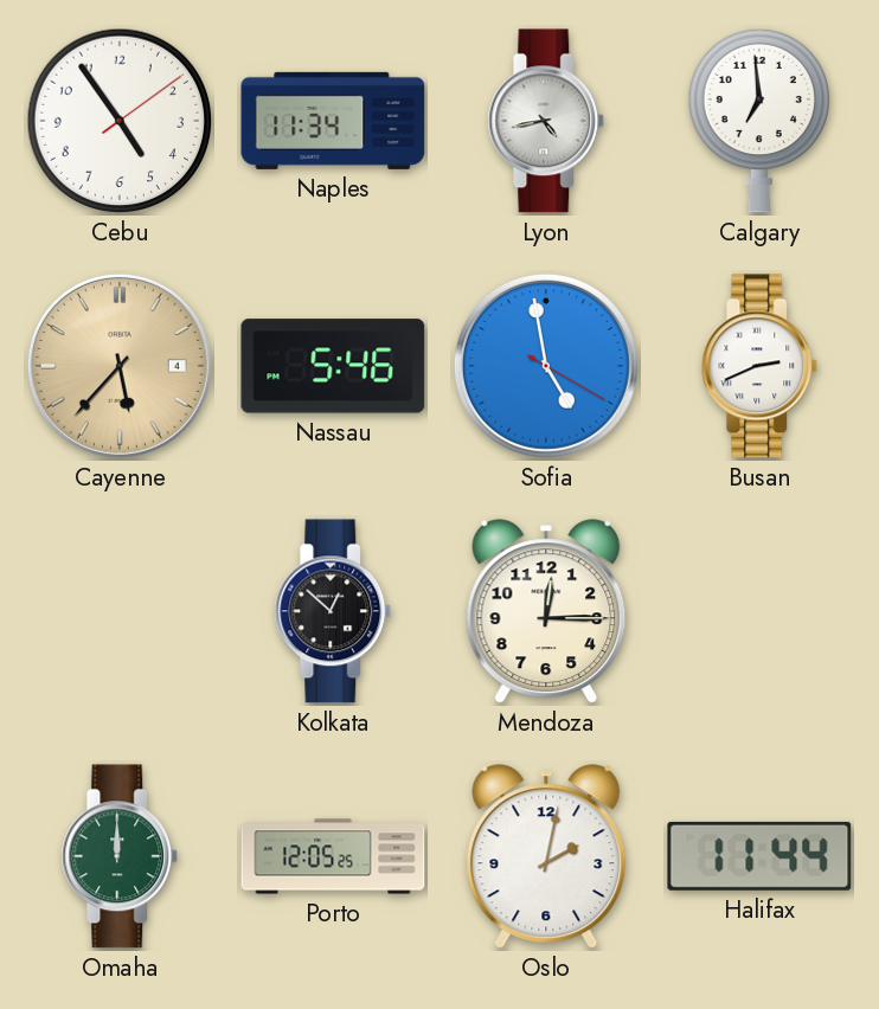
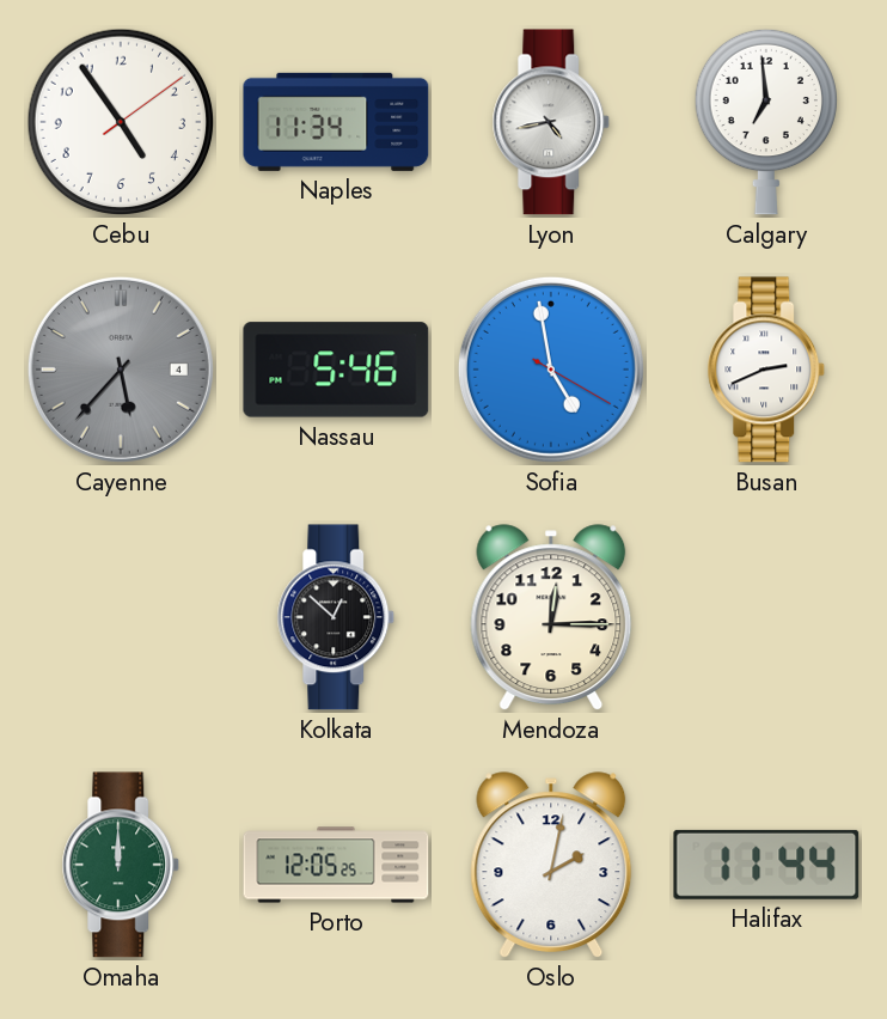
Cayenne dial: champagne -> grey (121, 370)
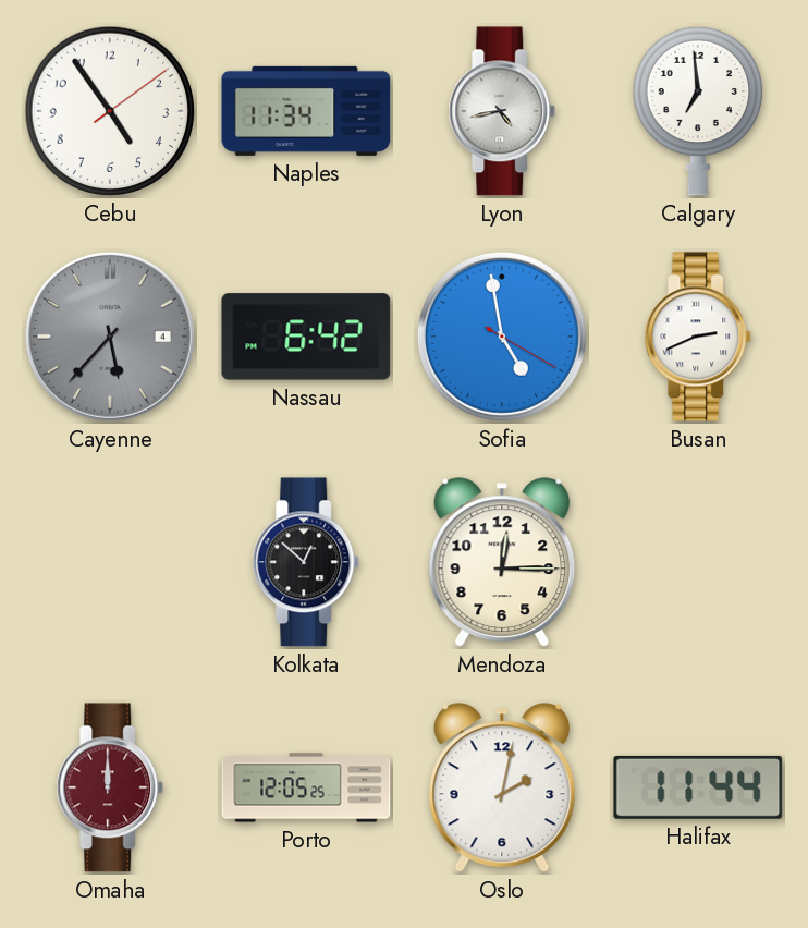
Nassau: 5:46 -> 6:42 (306, 337)
Omaha dial: green -> burgundy (110, 787)
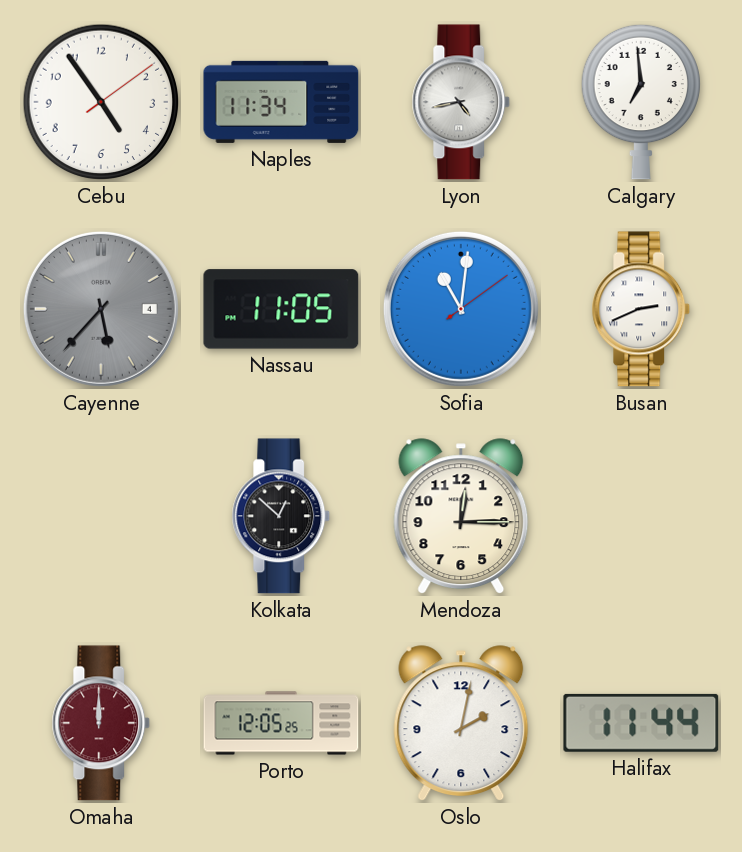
Nassau: 6:42 -> 11:05 (281, 309)
Sofia: 4:58 -> 11:01 (461, 309)
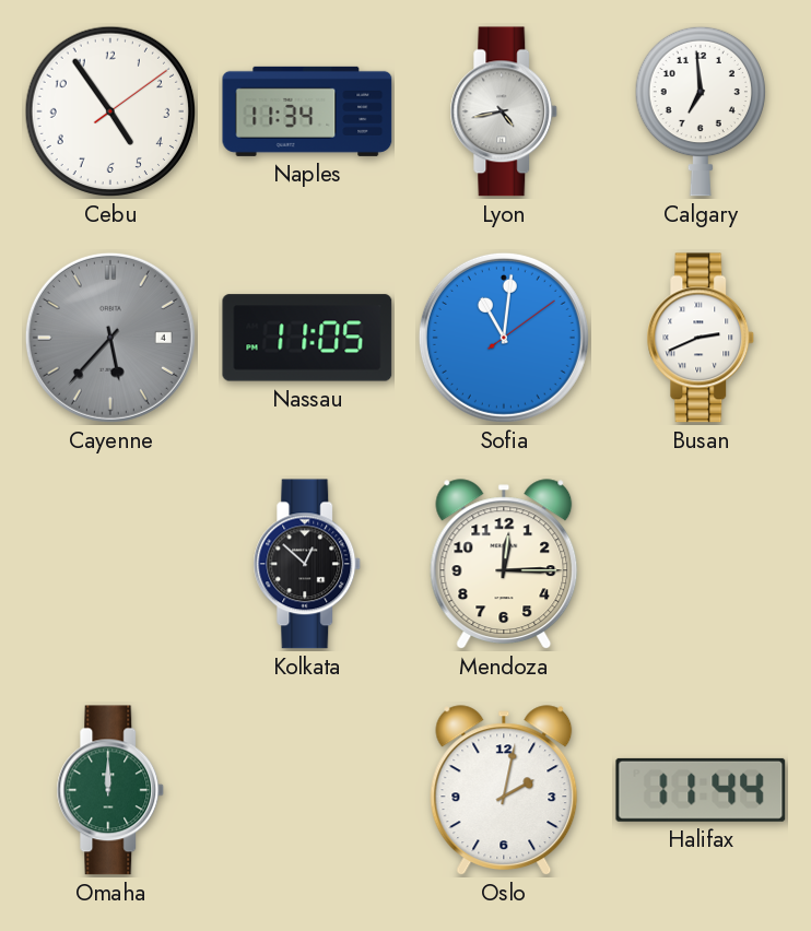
Omaha dial: burgundy -> green (110, 790)
Porto: 12:05 -> none (281, 723)
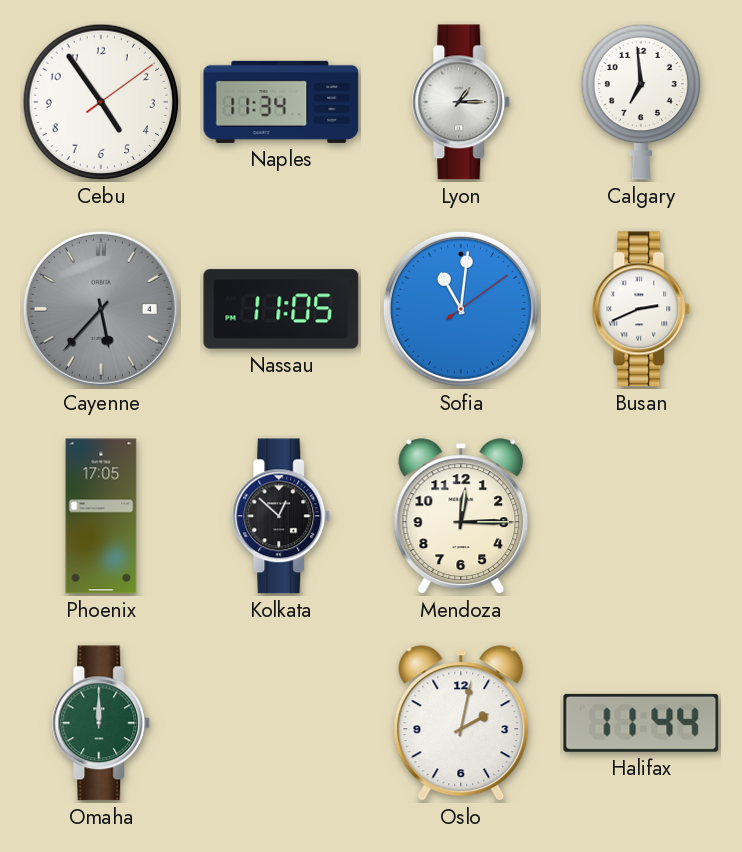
Lyon: 4:43 -> 1:15 (461, 102)
Phoenix: none -> 17:05 (101, 516)
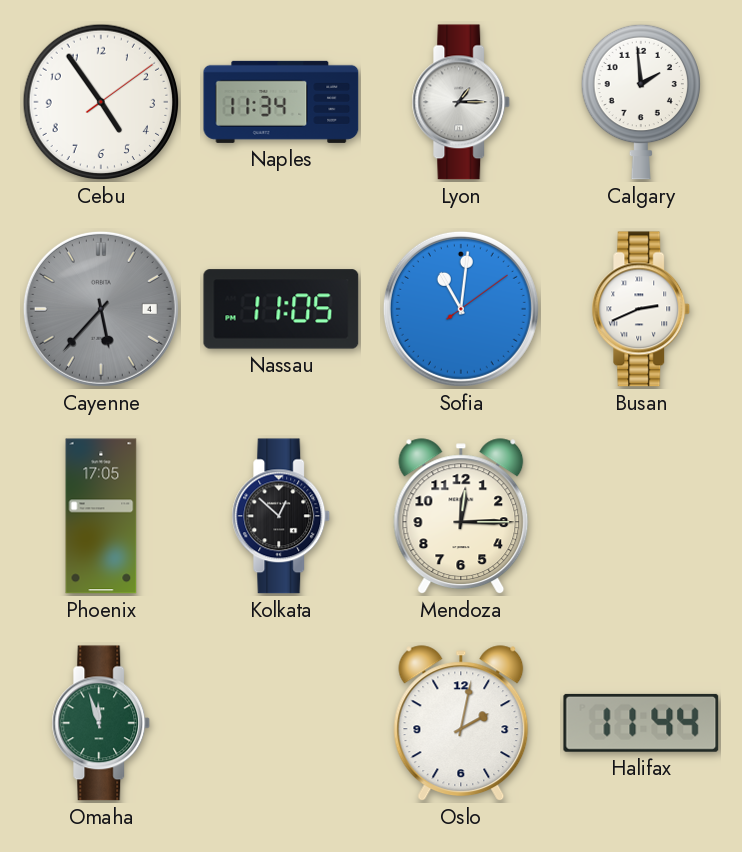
Calgary: 6:59 -> 1:59 (641, 102)
Omaha: 12:00 -> 11:57 (101, 723)
